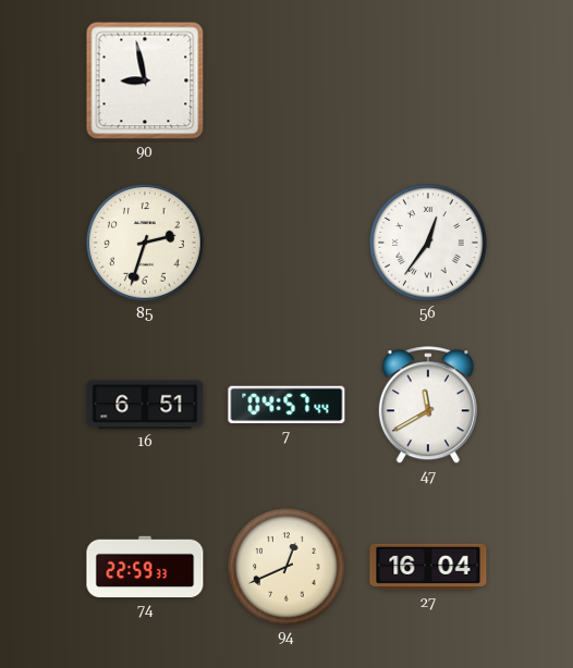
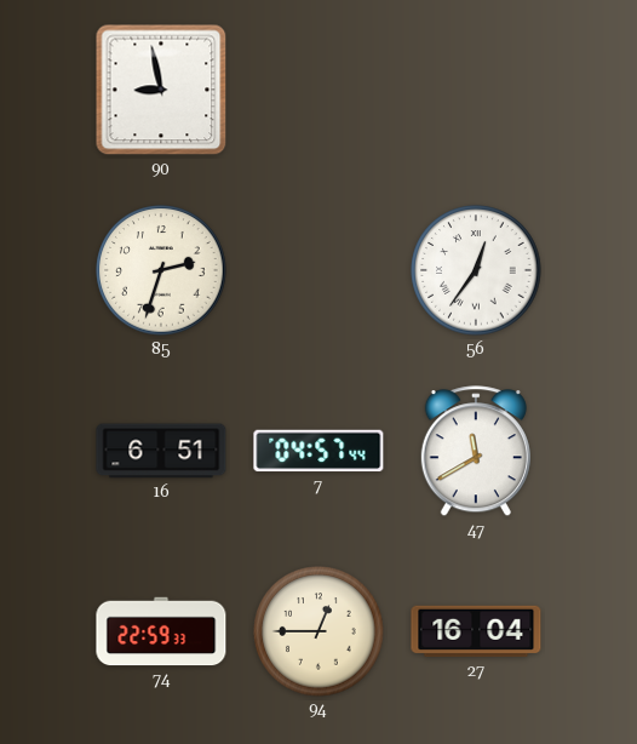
94: 12:41 -> 12:45 (318, 631)
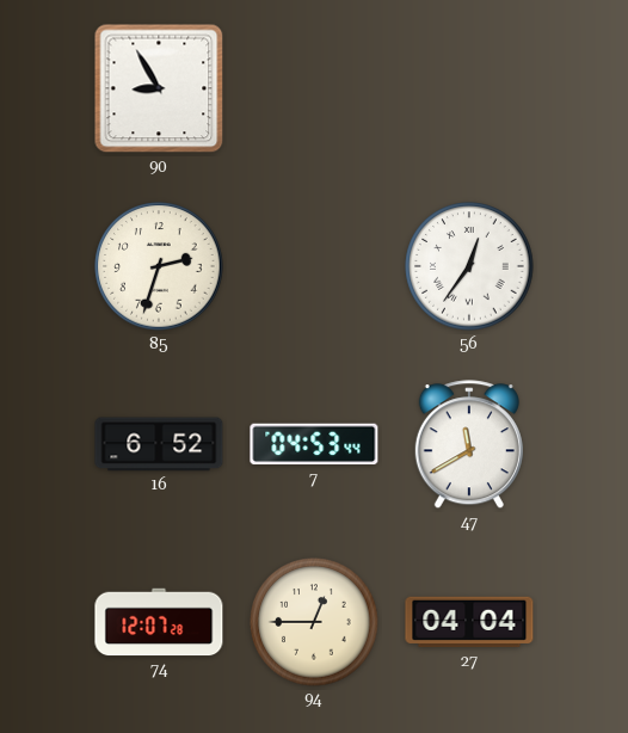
90: 8:58 -> 8:55 (159, 88)
16: 6:51 -> 6:52 (159, 444)
7: 04:57 -> 04:53 (314, 444)
74: 22:59 -> 12:07 (159, 622)
27: 16:04 -> 04:04 (469, 622)
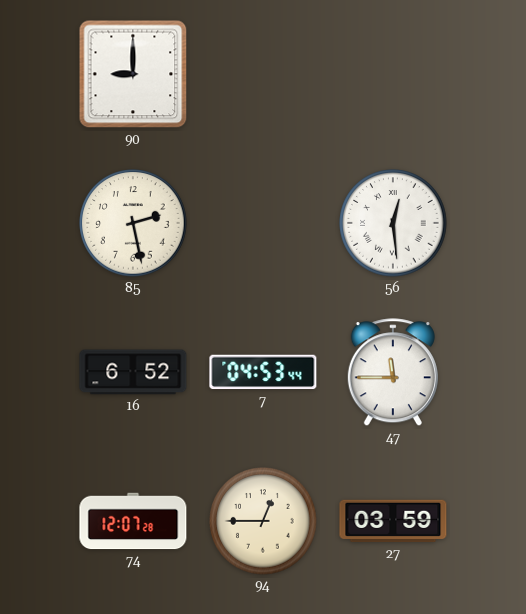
90: 8:55 -> 9:00 (133, 74)
85: 2:33 -> 2:28 (133, 223)
56: 12:36 -> 12:29 (393, 223)
47: 11:40 -> 11:45 (393, 373)
27: 04:04 -> 03:59 (393, 521)
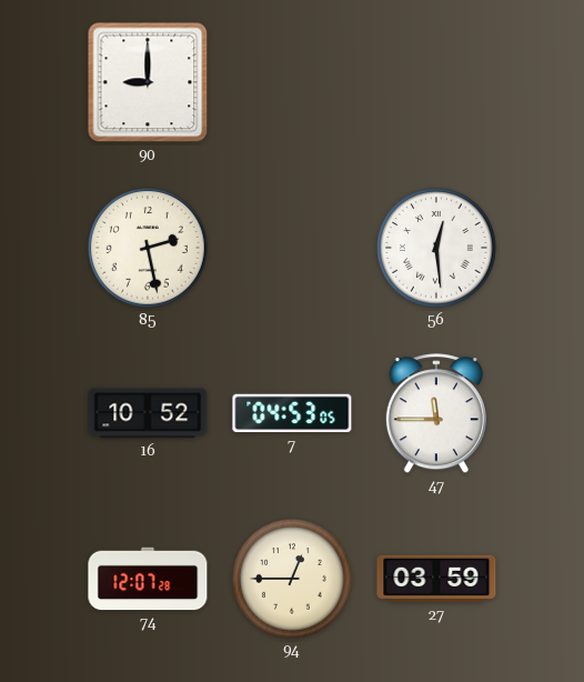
16: 6:52 -> 10:52 (148, 413)
7: 04:53:44 -> 04:53:05 (292, 413)
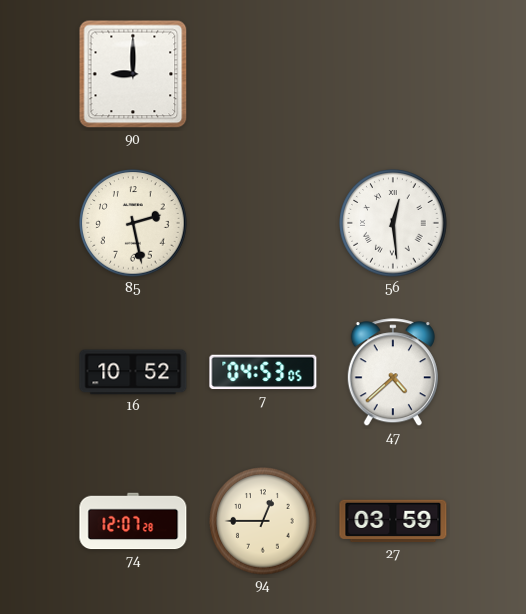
47: 11:45 -> 4:38 (393, 373)
